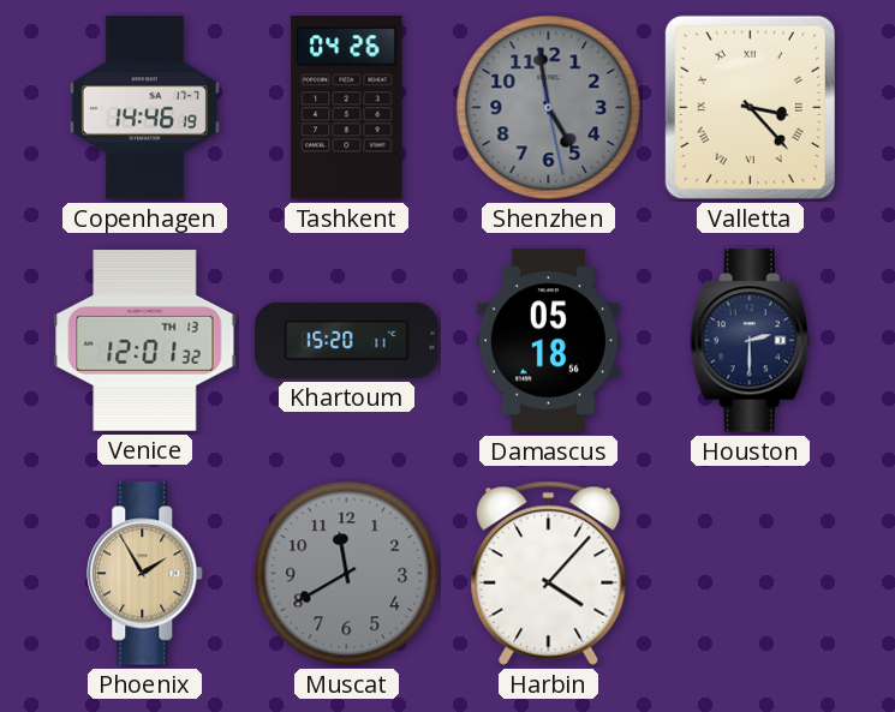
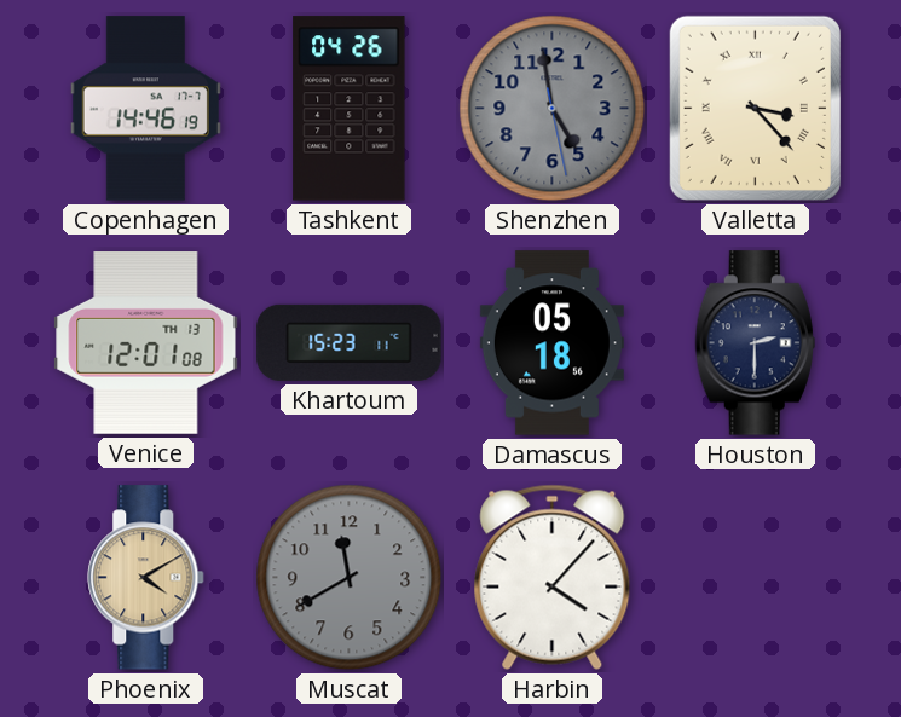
Venice: 12:01:32 -> 12:01:08 (146, 343)
Khartoum: 15:20 -> 15:23 (350, 342)
Phoenix: 1:55 -> 4:10 (146, 578)
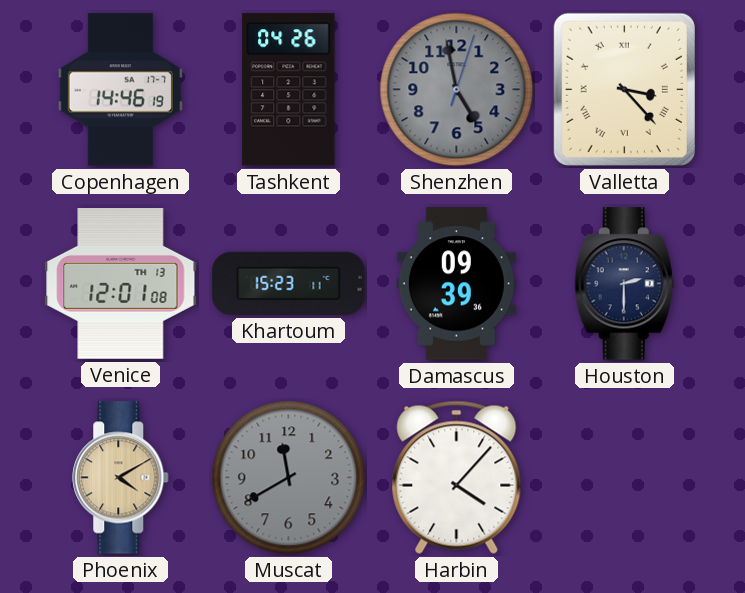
Shenzhen: 4:58:28 -> 4:58:03 (457, 90)
Damascus: 05:18 -> 09:39 (456, 284)
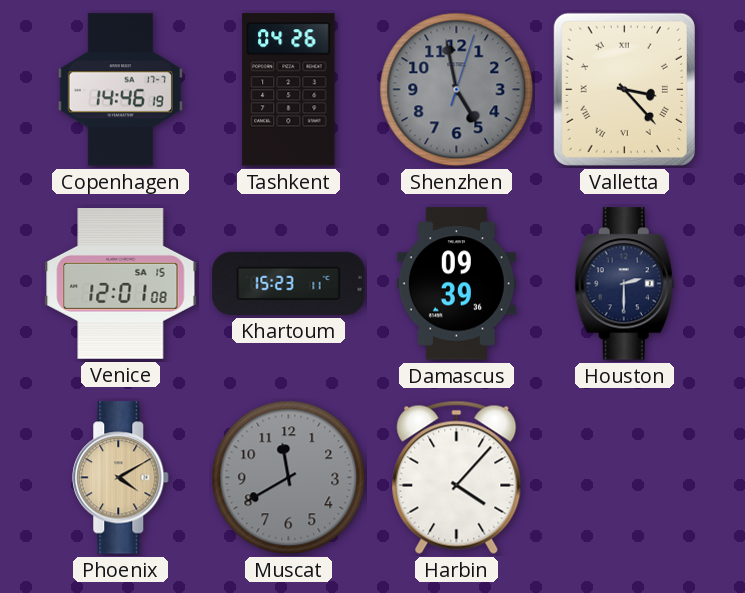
Venice date: TH 13 -> SA 15 (121, 284)
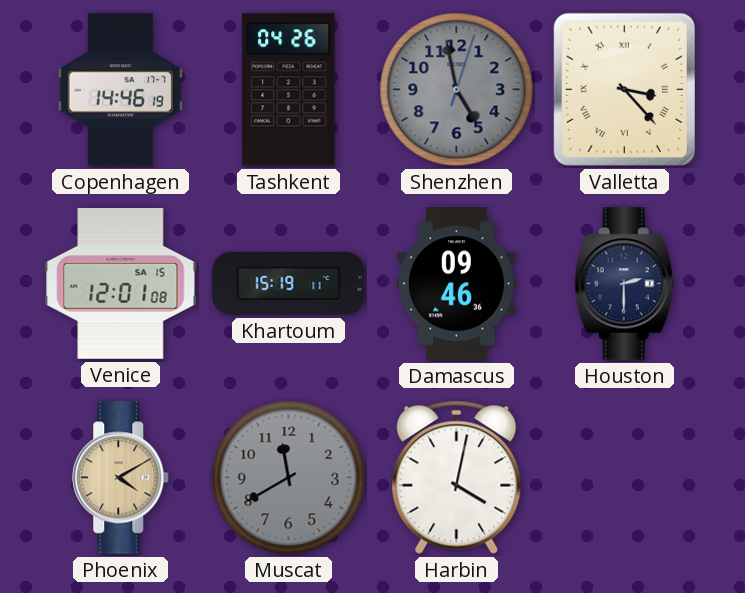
Khartoum: 15:23 -> 15:19 (289, 283)
Damascus: 09:39 -> 09:46 (456, 284)
Harbin: 4:07 -> 4:02 (457, 477)
